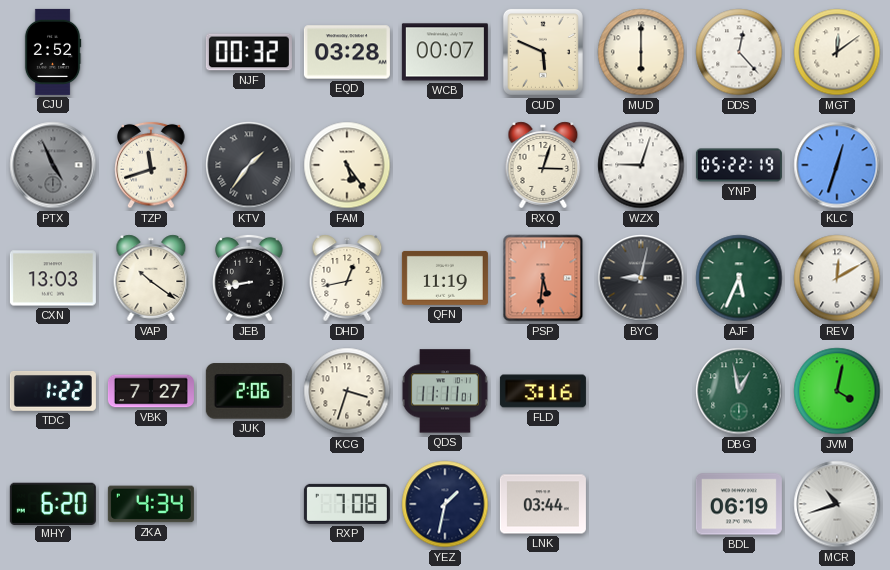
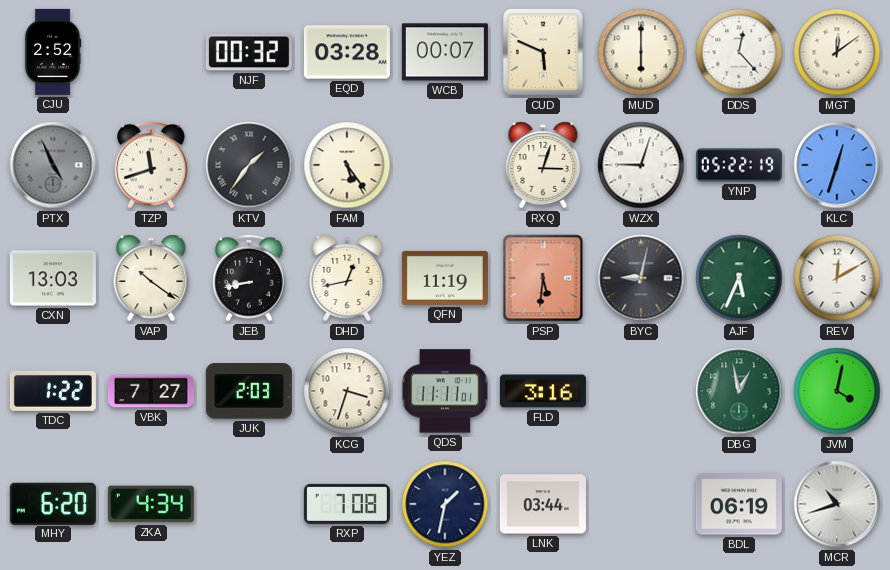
JUK: 2:06 -> 2:03 (249, 391)
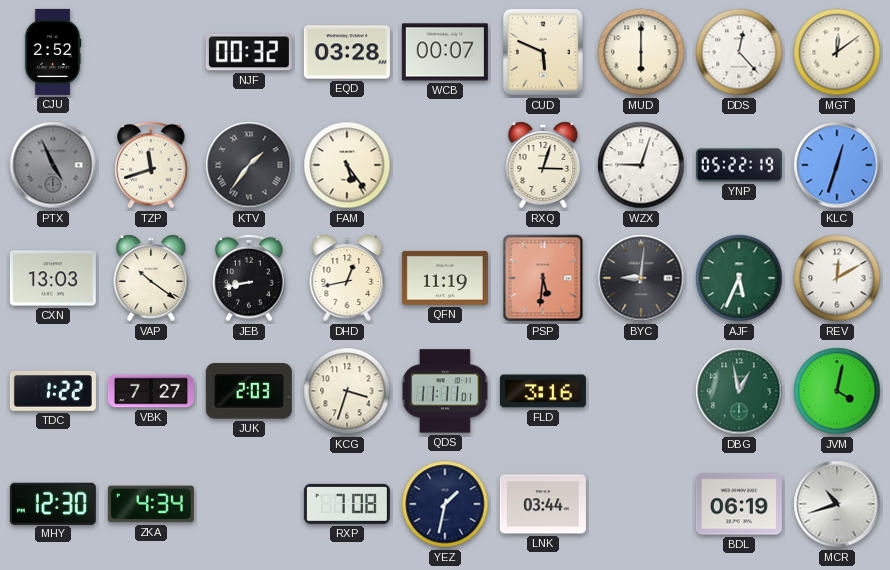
BYC: 9:02 -> 9:01 (641, 278)
MHY: 6:20 -> 12:30 (53, 503)
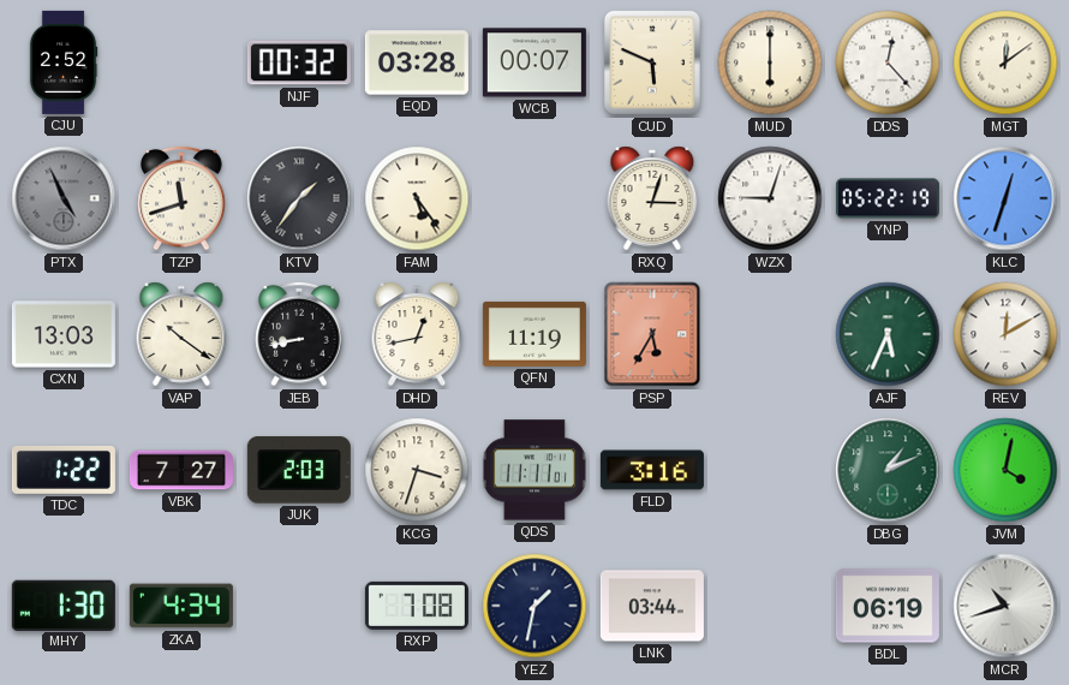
PSP: 5:31 -> 5:35 (652, 334)
BYC: 9:01 -> none (641, 278)
DBG: 12:58 -> 1:11 (888, 470)
MHY: 12:30 -> 1:30 (64, 604)
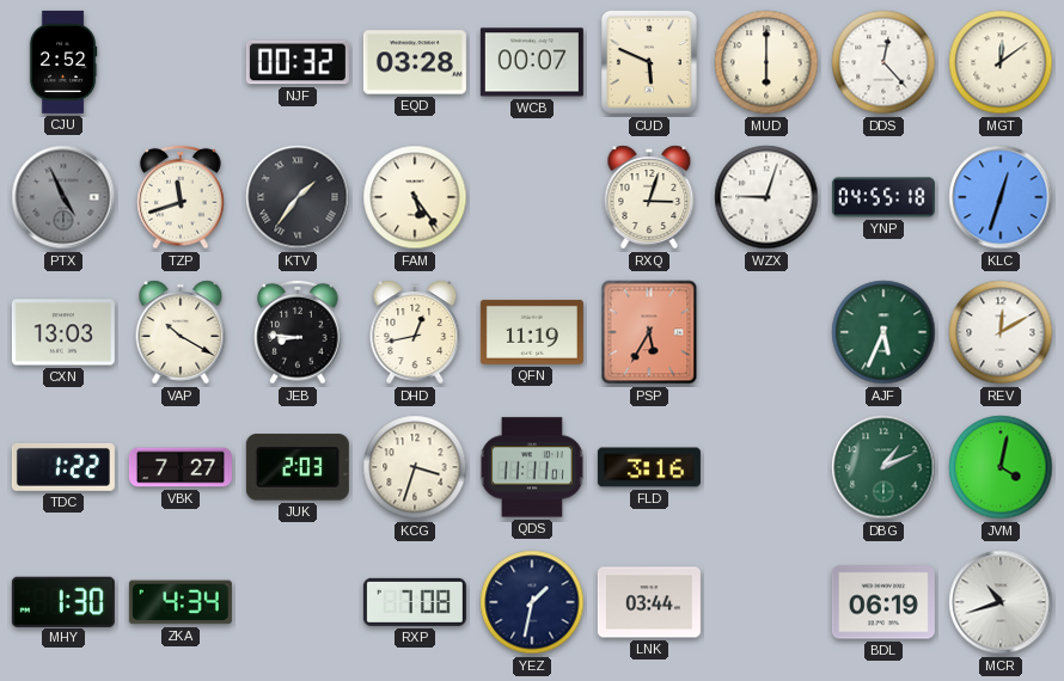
YNP: 05:22 -> 04:55 (883, 197)
VAP: 10:21 -> 10:20 (181, 332)
JEB: 8:43 -> 8:46 (298, 332)
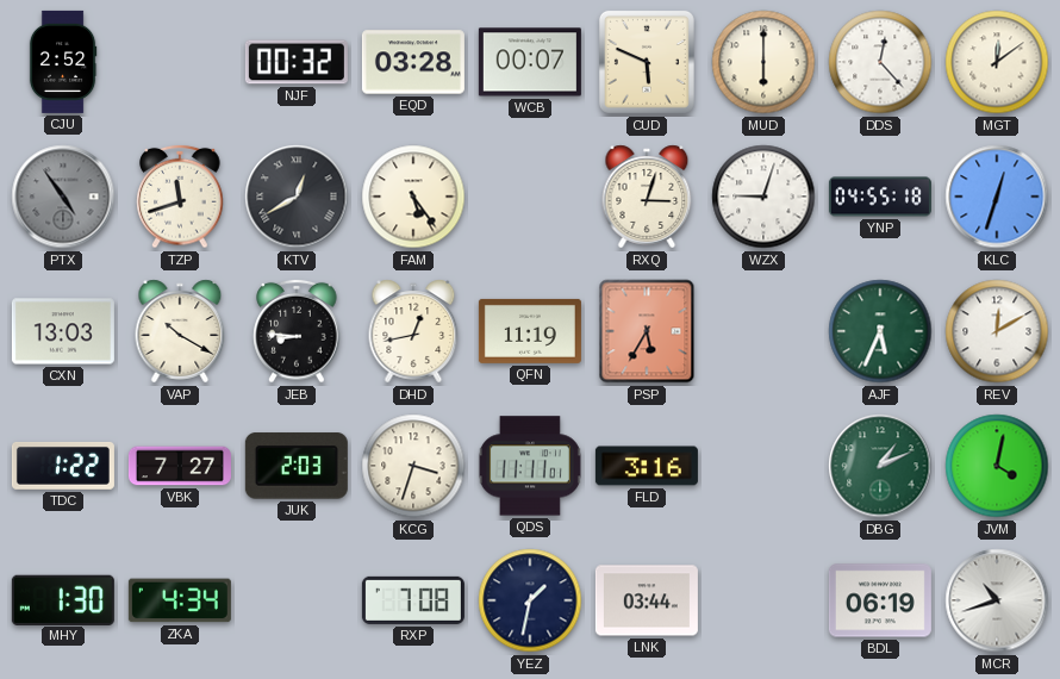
PTX: 4:56 -> 4:54 (63, 197)
KTV: 1:36 -> 12:40 (297, 197)
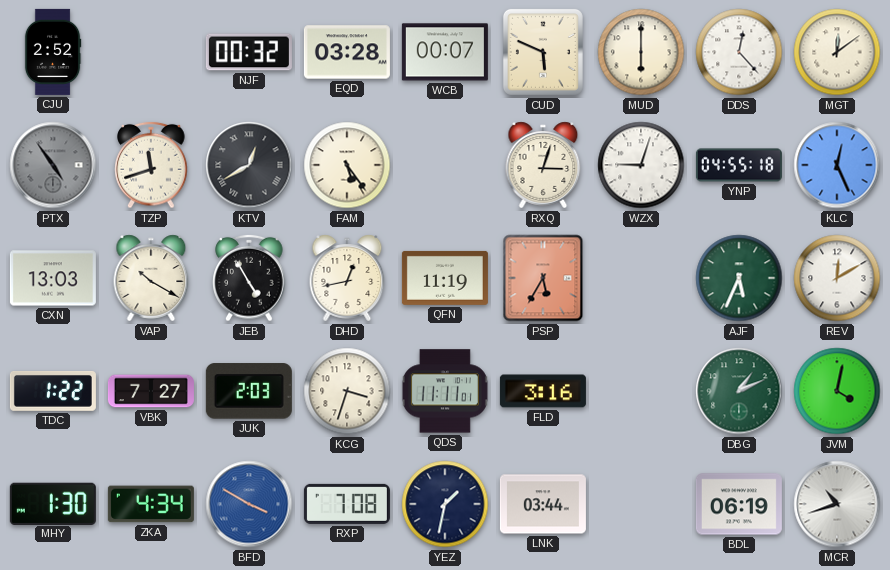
KLC: 12:33 -> 12:26 (837, 165)
JEB: 8:46 -> 4:55 (249, 278)
BFD: none -> 3:50 (249, 504)
